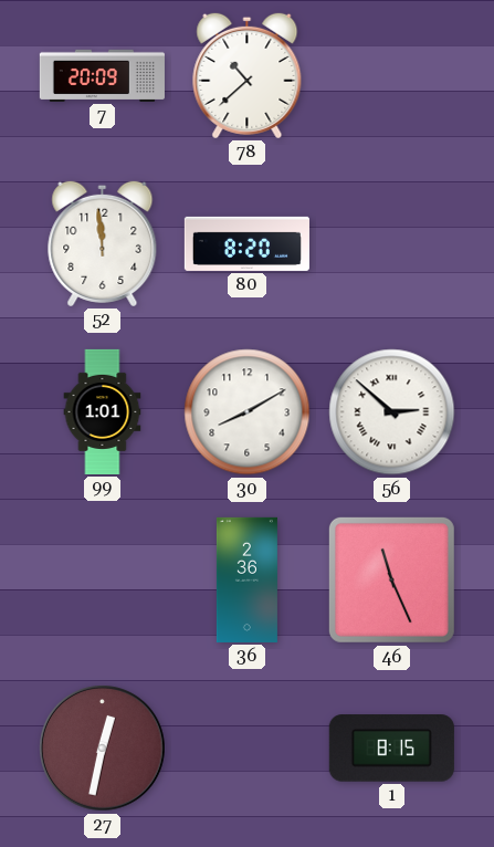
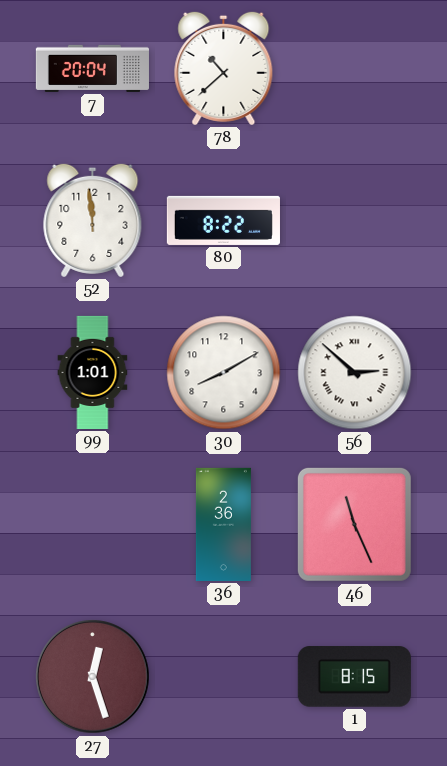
7: 20:09 -> 20:04 (92, 68)
80: 8:20 -> 8:22 (223, 220)
27: 12:32 -> 12:27 (93, 677)
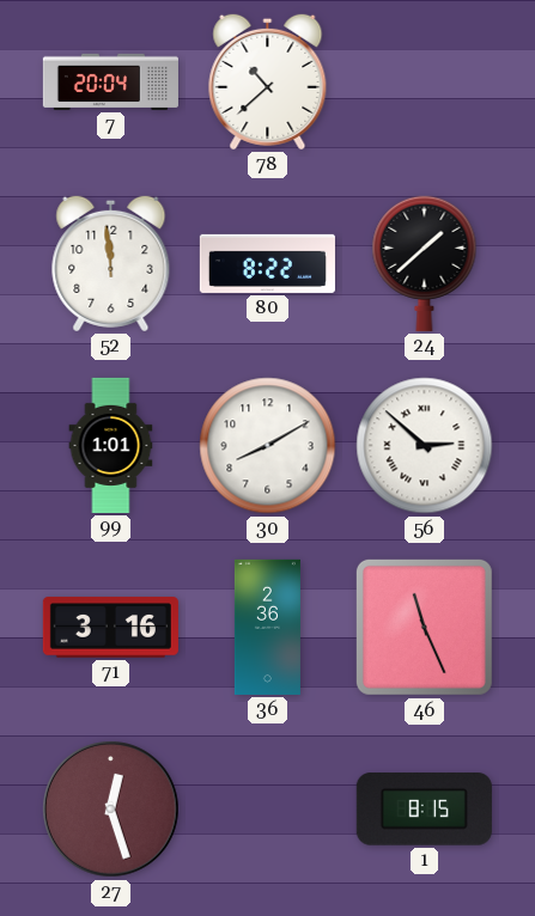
24: none -> 1:38 (425, 263)
71: none -> 3:16 (110, 628)
